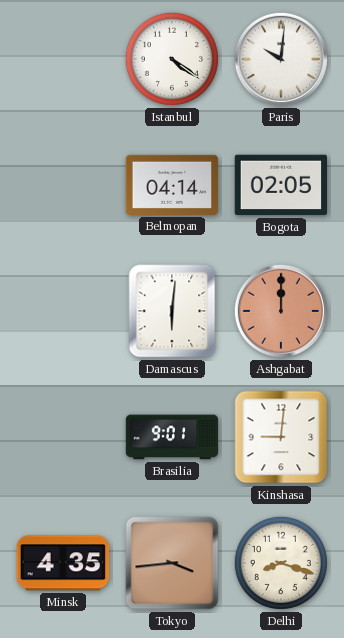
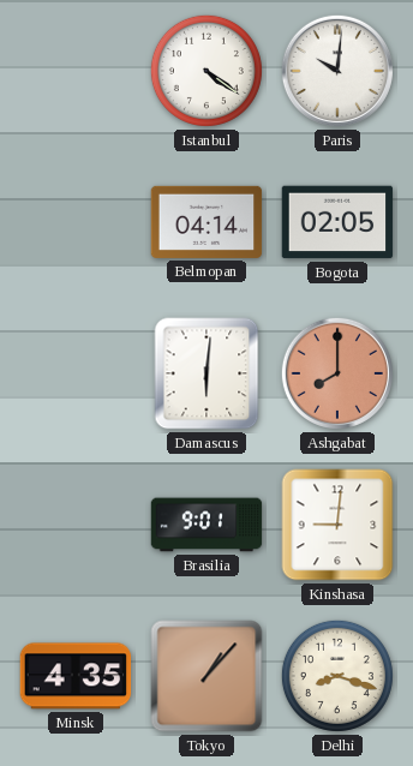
Ashgabat: 12:00 -> 8:00 (337, 373)
Tokyo: 3:44 -> 1:07 (206, 676)
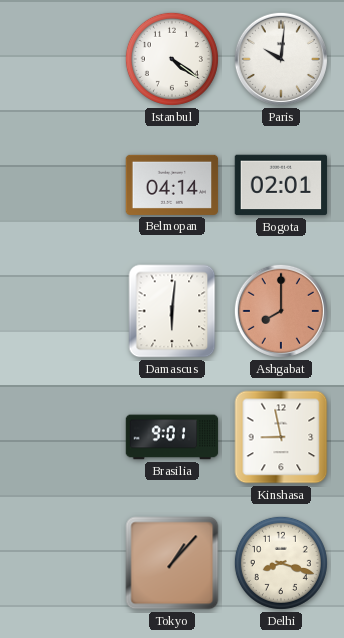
Bogota: 02:05 -> 02:01 (281, 185)
Kinshasa: 9:01 -> 8:58 (281, 437)
Minsk: 4:35 -> none (76, 676)
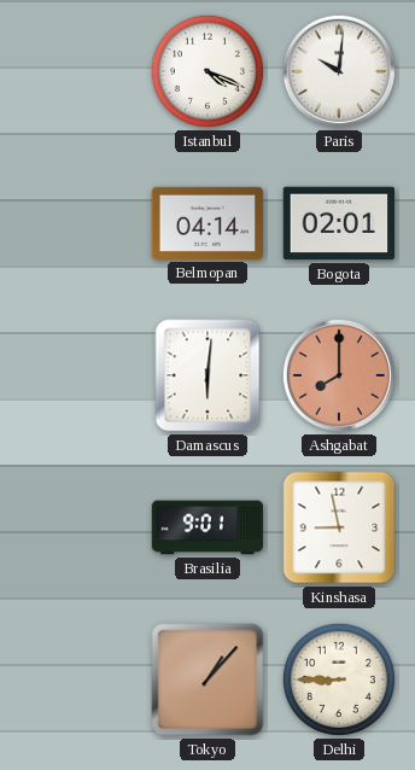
Istanbul: 4:21 -> 4:19 (207, 71)
Delhi: 8:18 -> 8:45 (339, 679)
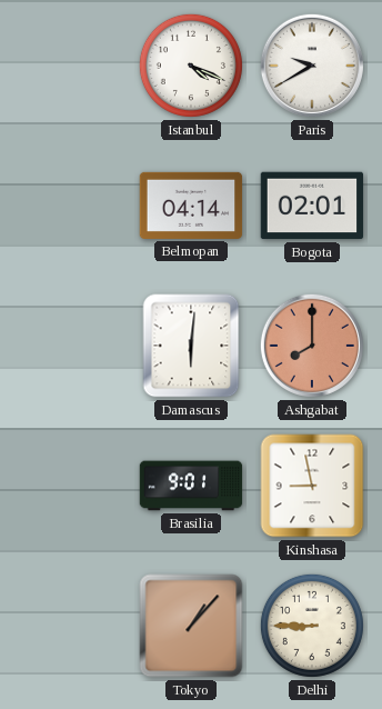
Paris: 10:01 -> 9:40 (312, 66)
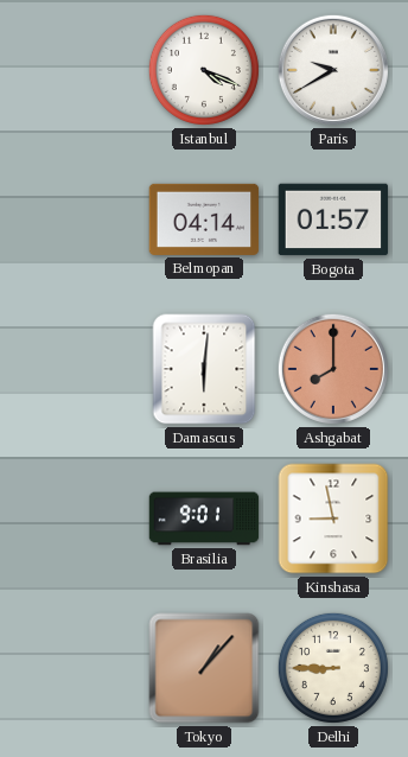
Bogota: 02:01 -> 01:57 (333, 220)
